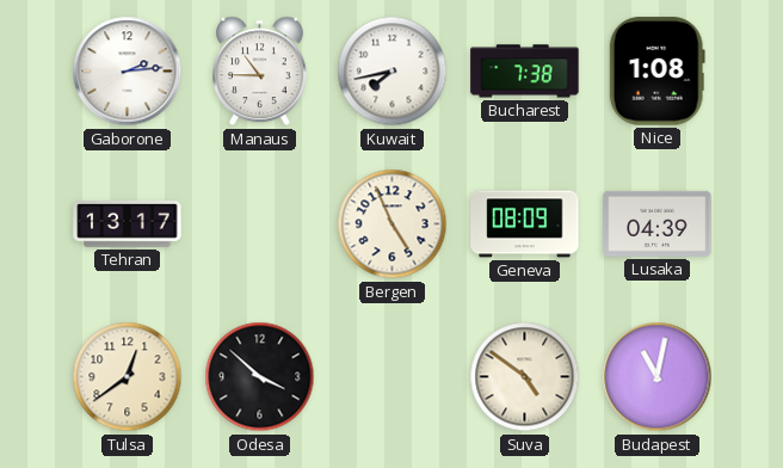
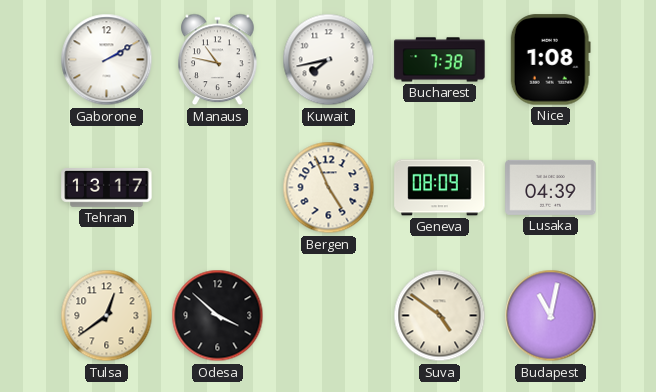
Gaborone: 2:14 -> 2:10 (107, 60)
Manaus: 10:45 -> 10:47 (218, 60)
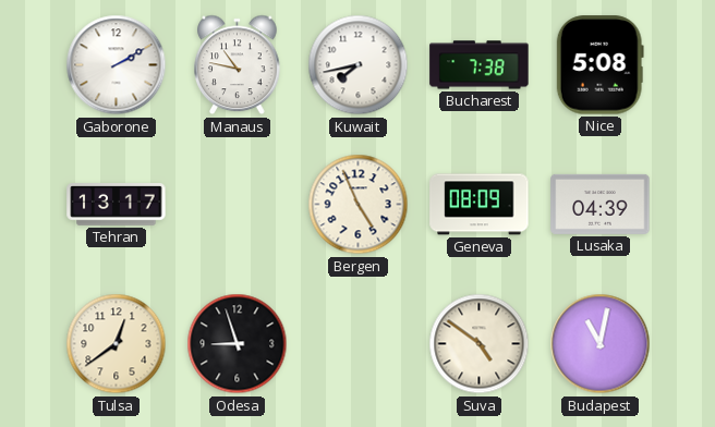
Nice: 1:08 -> 5:08 (599, 65)
Odesa: 3:52 -> 8:57 (238, 344)
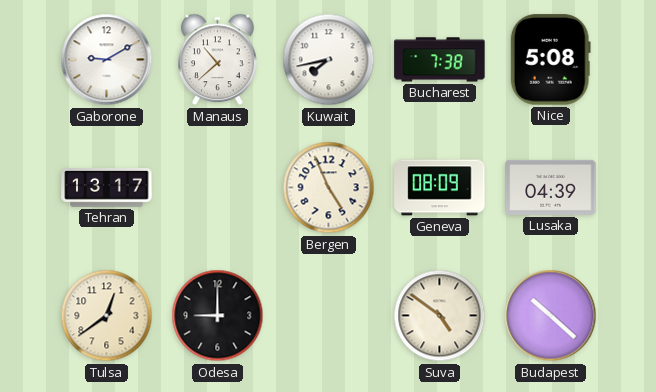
Gaborone: 2:10 -> 9:10 (107, 60)
Manaus: 10:47 -> 10:38 (218, 60)
Odesa: 8:57 -> 9:00 (218, 316)
Budapest: 11:02 -> 10:22 (551, 316)
